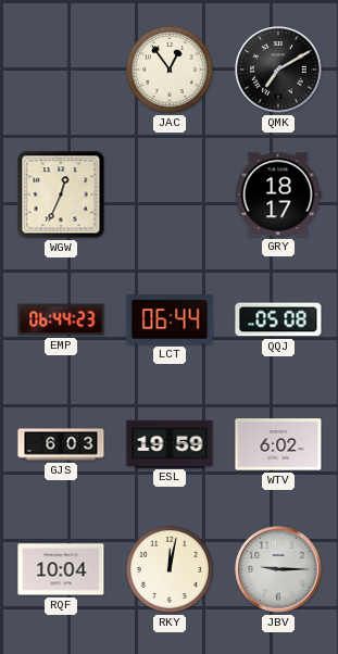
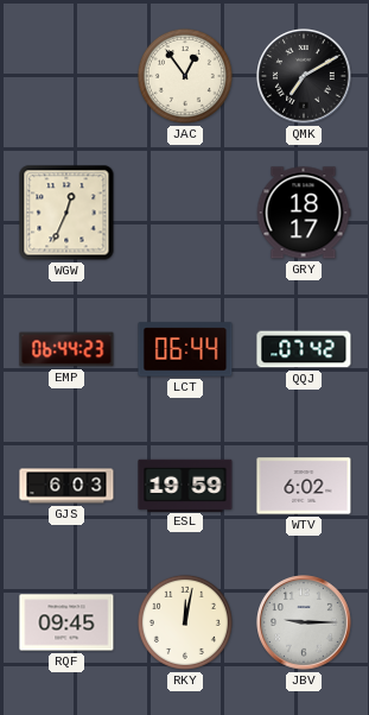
QQJ: 05:08 -> 07:42 (304, 349)
RQF: 10:04 -> 09:45 (66, 622)
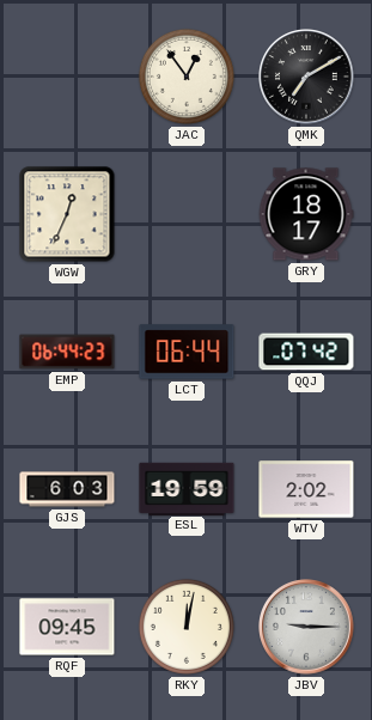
WTV: 6:02 -> 2:02 (306, 489)
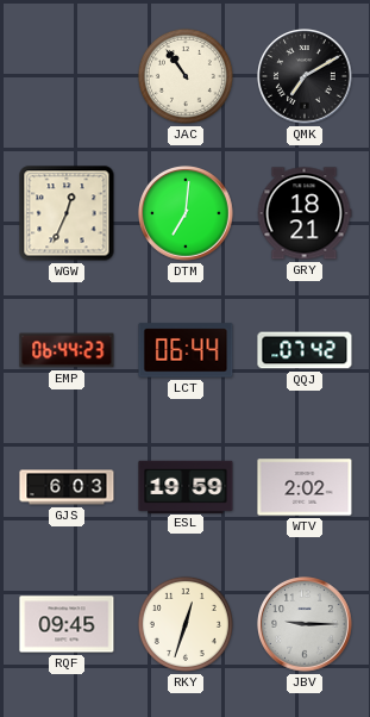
JAC: 12:54 -> 10:54 (186, 76)
DTM: none -> 7:01 (186, 213)
GRY: 18:17 -> 18:21 (305, 213)
RKY: 12:02 -> 12:33 (186, 624)
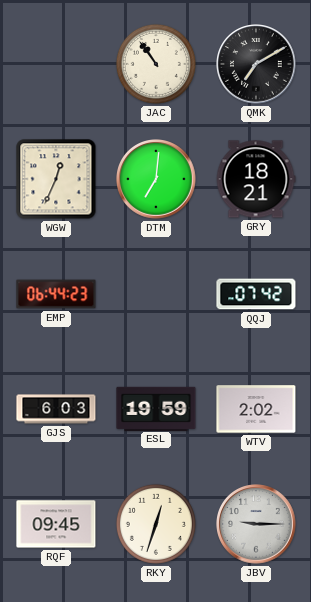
LCT: 06:44 -> none (186, 350)
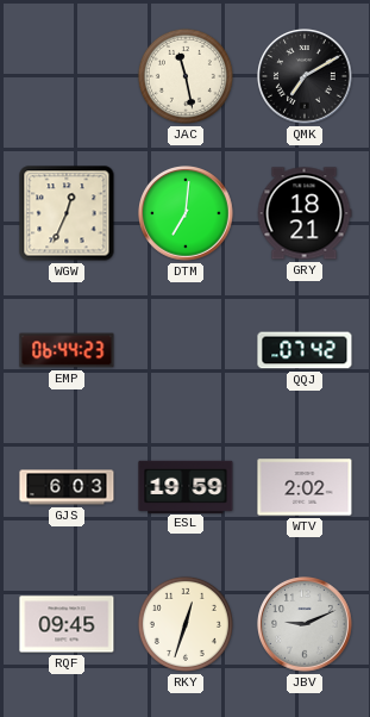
JAC: 10:54 -> 11:28 (186, 76)
JBV: 9:15 -> 9:11 (305, 624)
